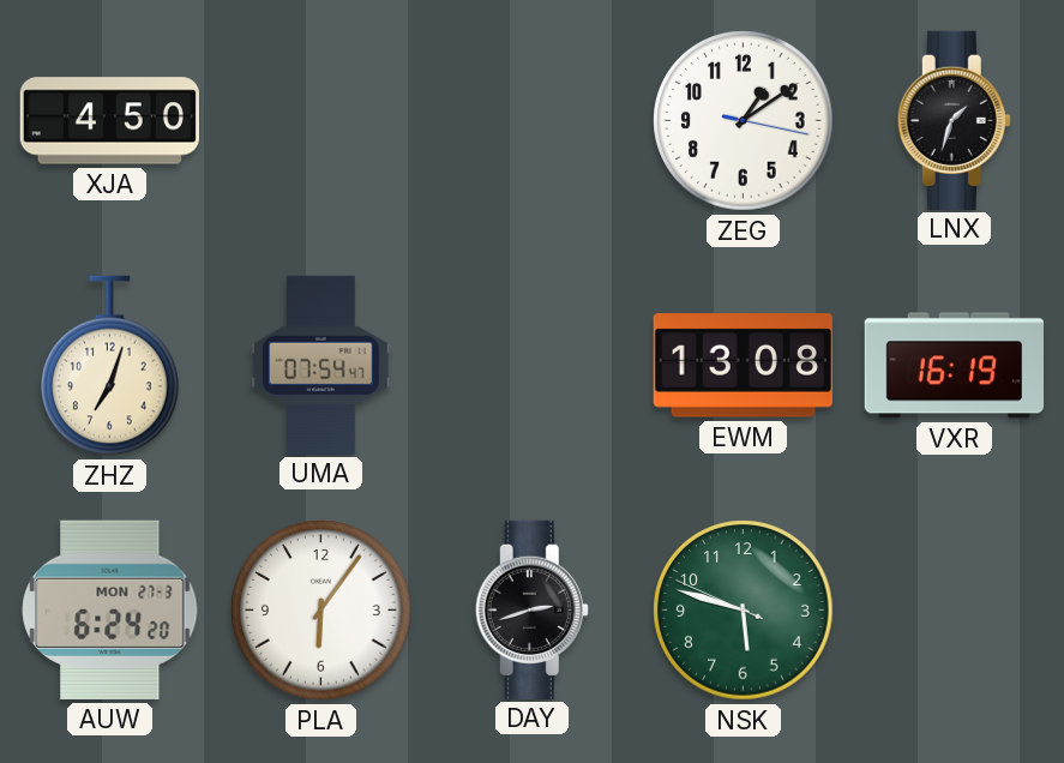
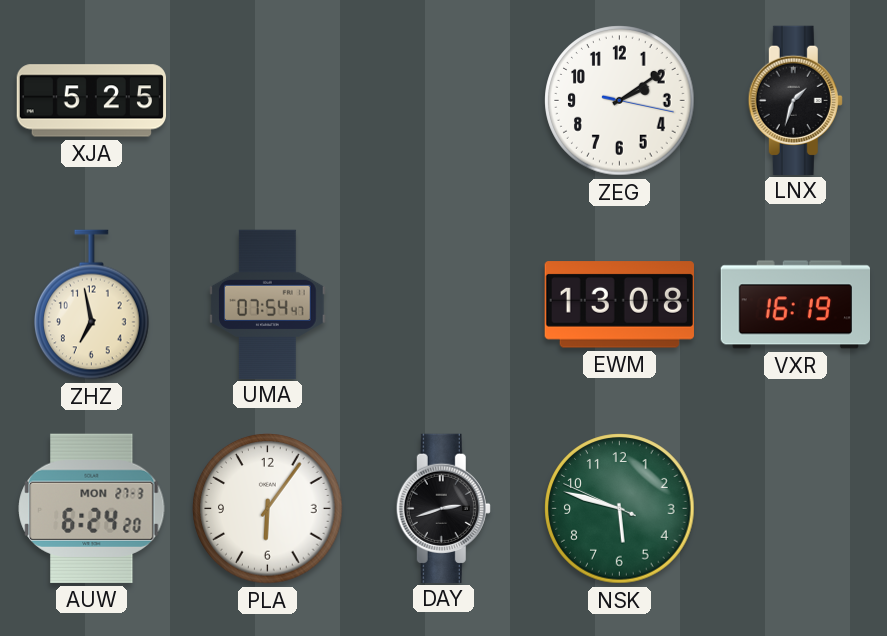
XJA: 4:50 -> 5:25 (91, 101)
ZEG: 1:09 -> 2:09 (620, 101)
ZHZ: 7:03 -> 6:58 (92, 305)
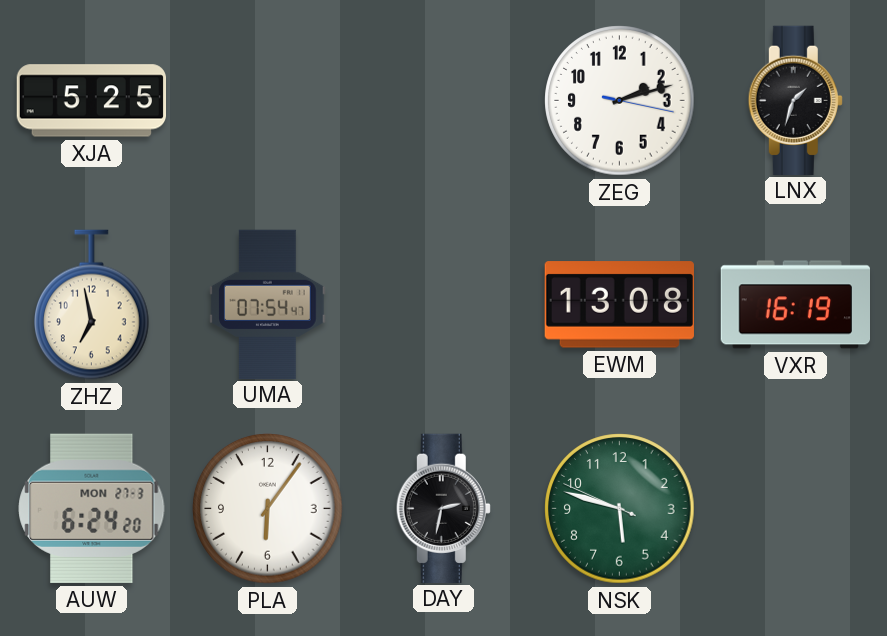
ZEG: 2:09 -> 2:12 (620, 101)
DAY: 2:42 -> 2:32 (443, 508)
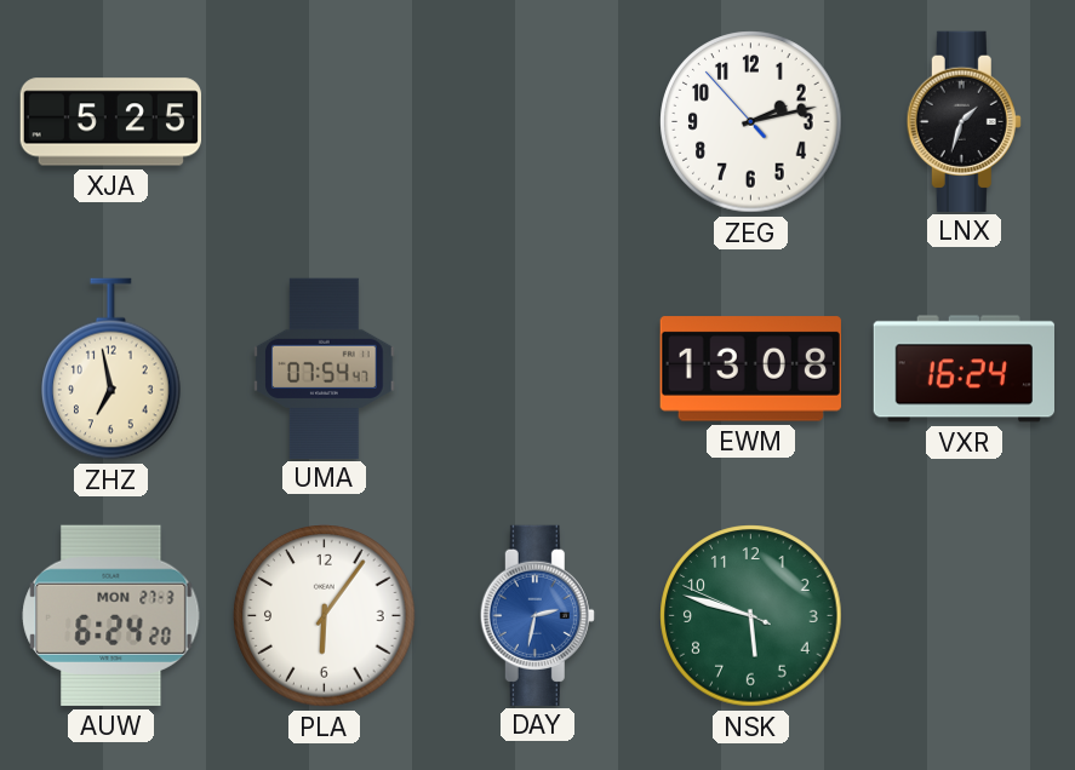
ZEG: 2:12:17 -> 2:12:53 (751, 122)
VXR: 16:19 -> 16:24 (964, 369)
DAY dial: black -> blue (537, 615)
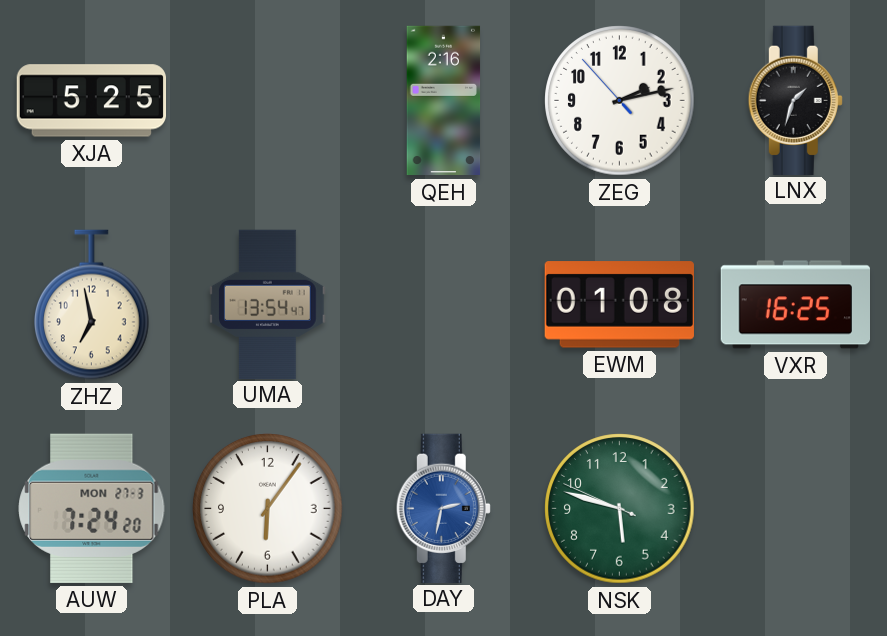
QEH: none -> 2:16 (444, 101)
UMA: 07:54 -> 13:54 (268, 304)
EWM: 13:08 -> 01:08 (619, 305)
VXR: 16:24 -> 16:25 (795, 305)
AUW: 6:24 -> 7:24 (92, 508)
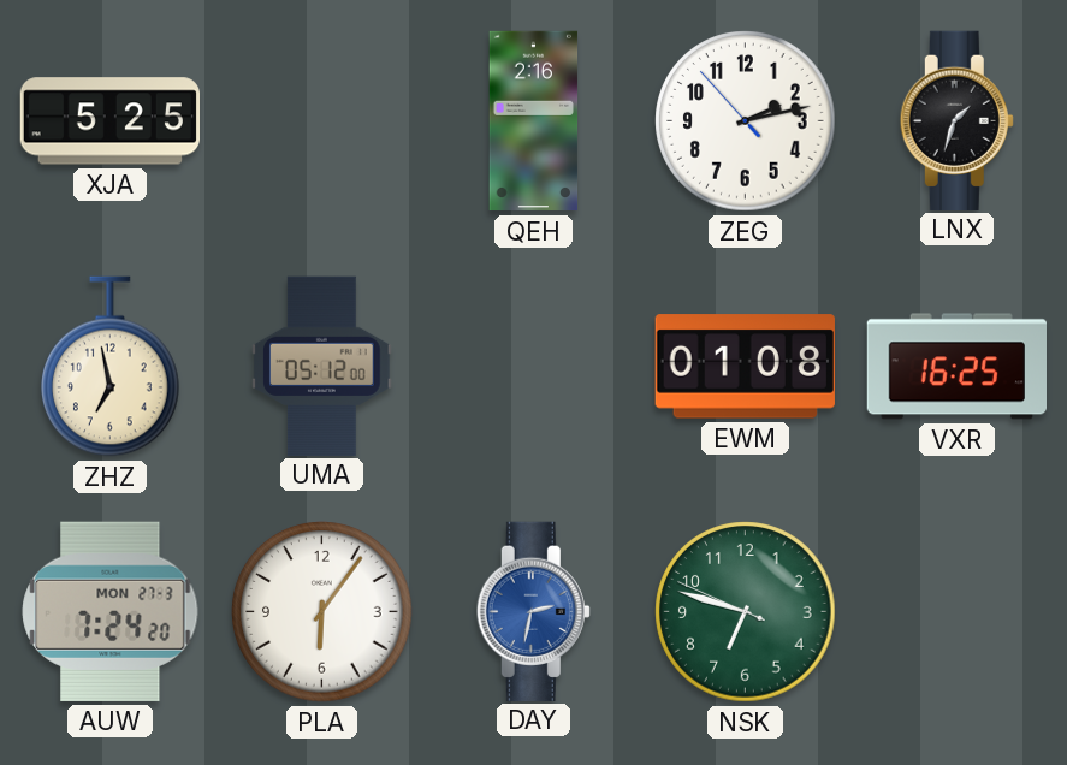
UMA: 13:54 -> 05:12 (322, 366)
NSK: 5:47 -> 6:47 (746, 612)
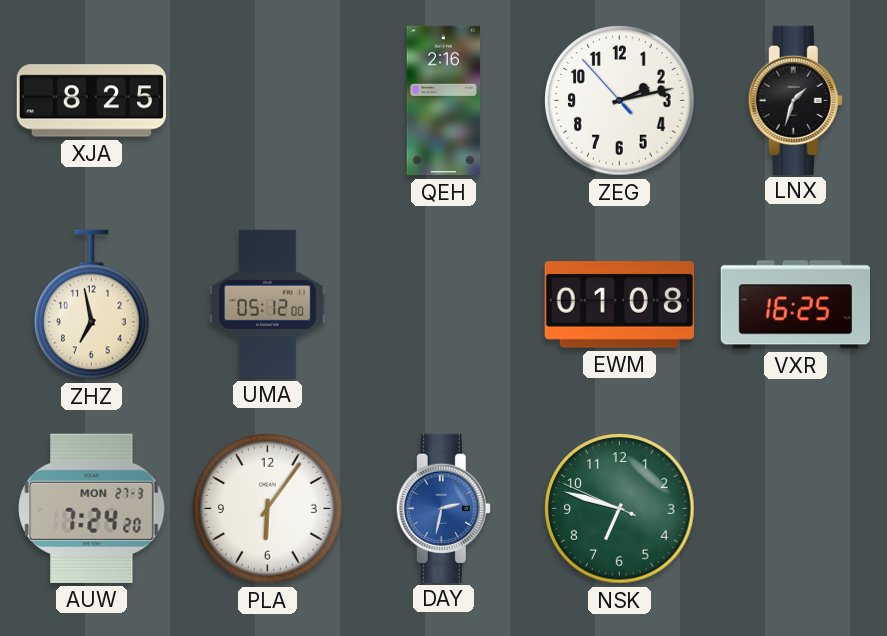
XJA: 5:25 -> 8:25 (91, 101)
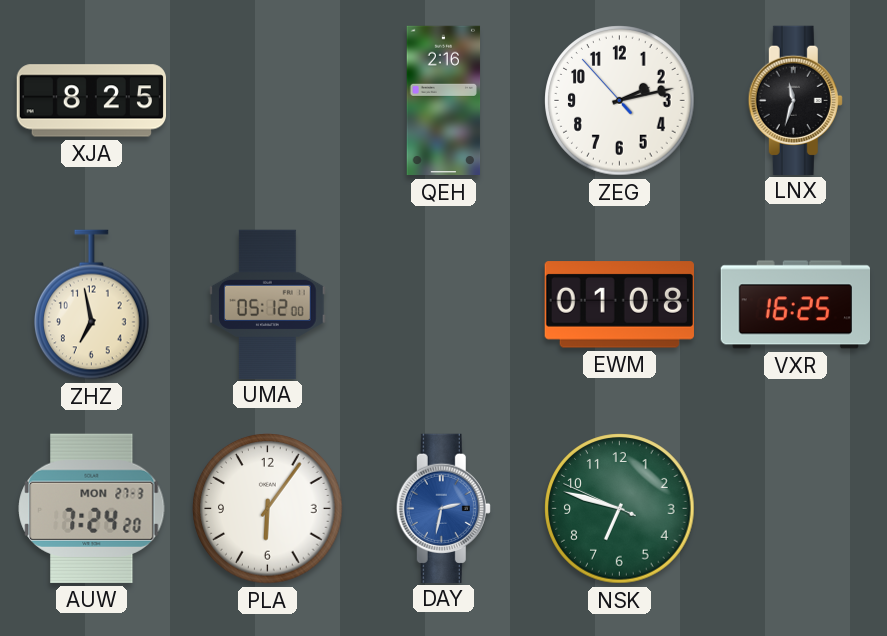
LNX: 1:33 -> 11:33 (795, 100)
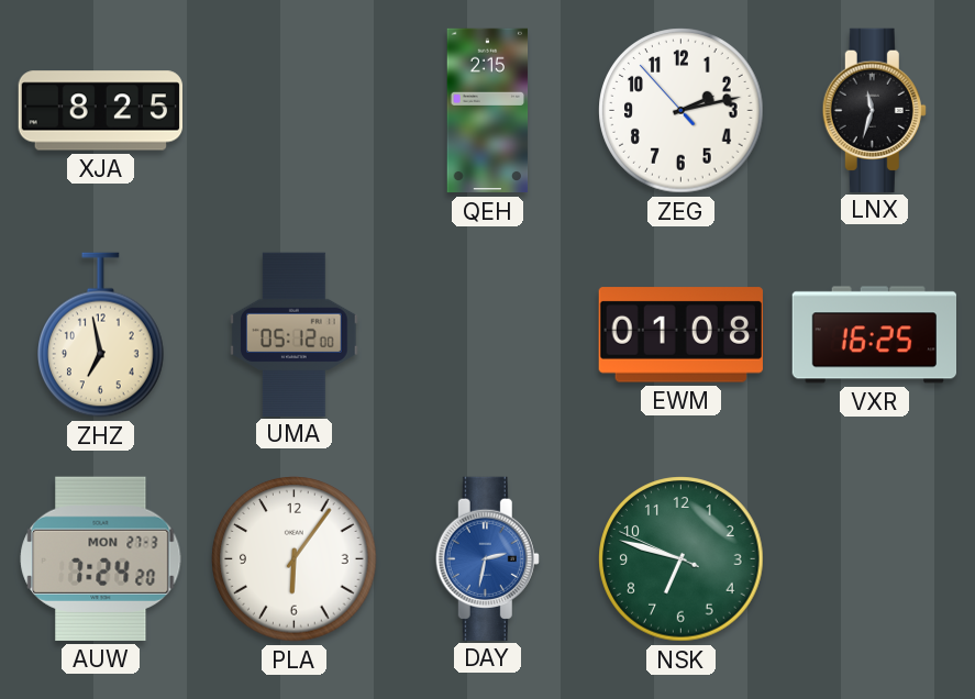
QEH: 2:16 -> 2:15 (488, 111)
